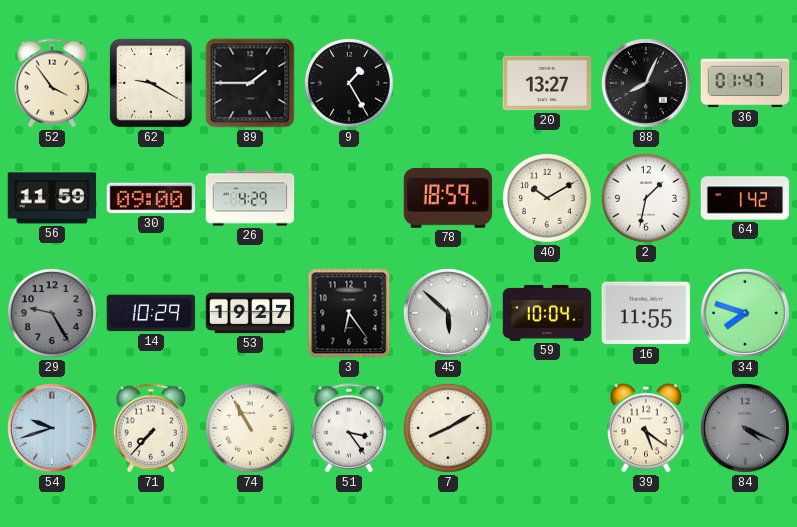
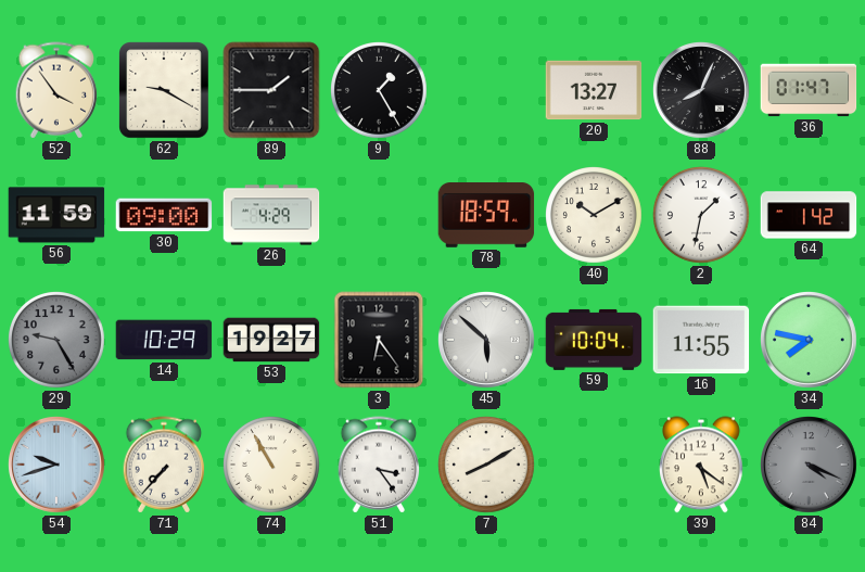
34: 7:48 -> 7:47 (810, 341)
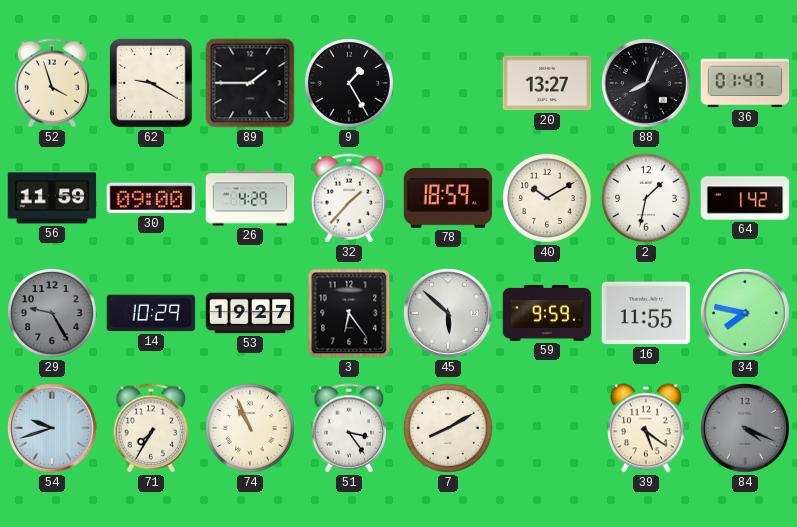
52: 3:54 -> 3:57 (52, 83)
32: none -> 1:37 (349, 198)
59: 10:04 -> 9:59 (547, 313)
71: 7:37 -> 7:35 (151, 428)
74: 10:55 -> 10:56 (251, 429)
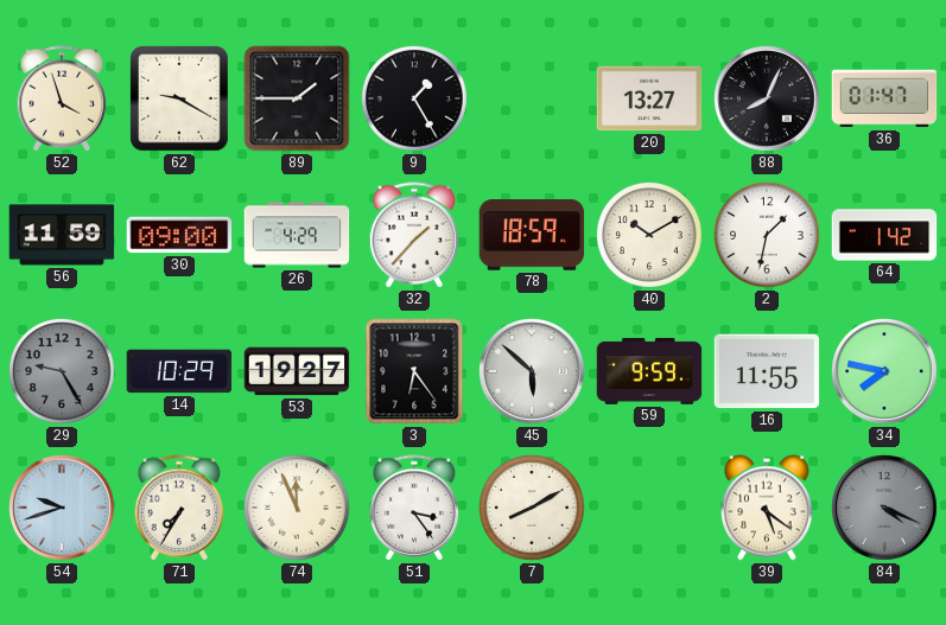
74: 10:56 -> 11:56 (298, 509)
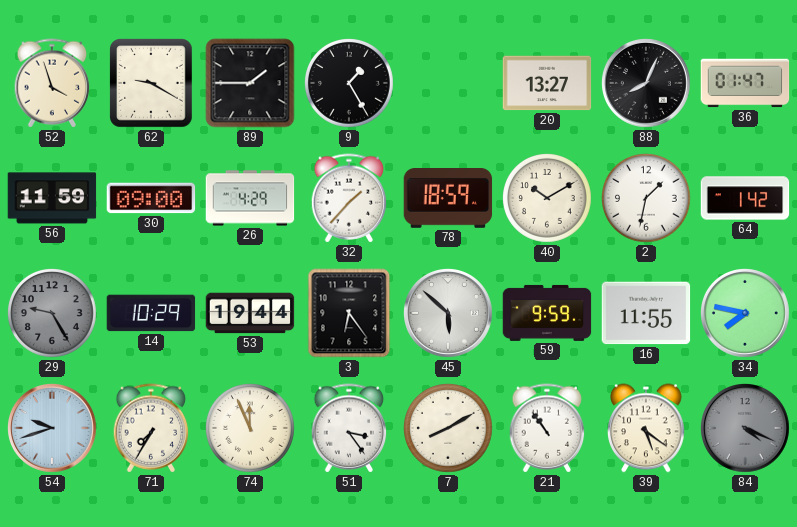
53: 19:27 -> 19:44 (250, 313)
21: none -> 10:54 (547, 428)
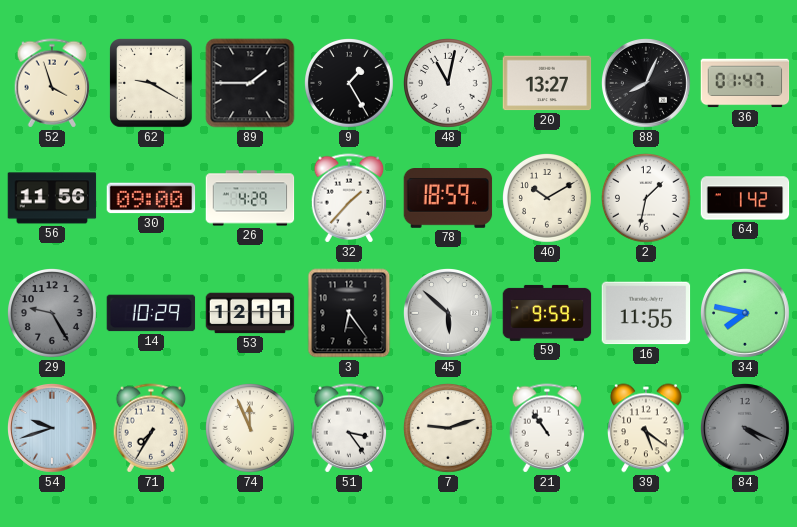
48: none -> 11:02 (449, 84)
56: 11:59 -> 11:56 (52, 198)
53: 19:44 -> 12:11 (250, 313)
7: 8:10 -> 9:12 (449, 429)
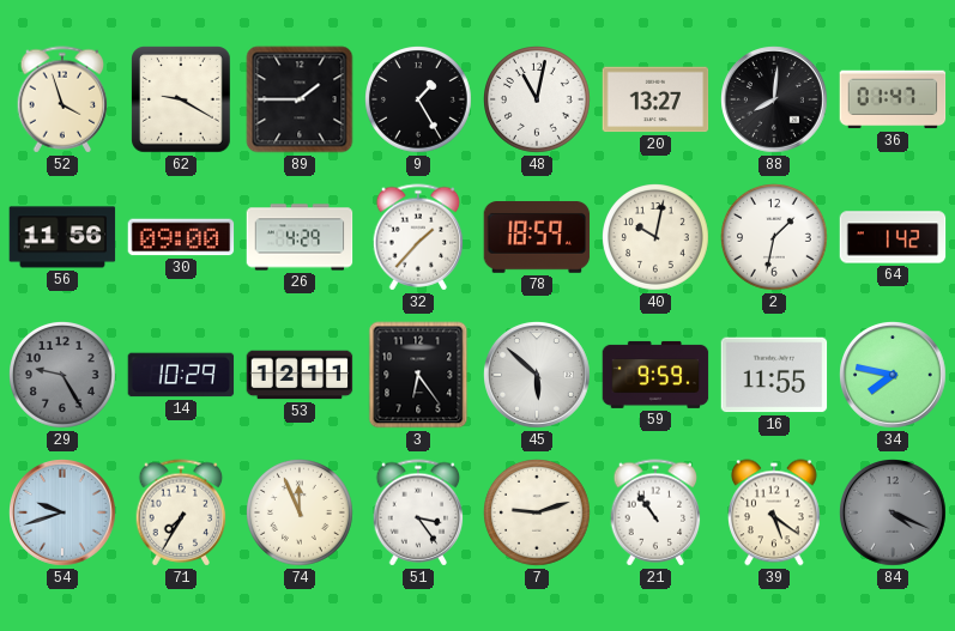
88: 8:04 -> 8:01 (775, 101)
40: 10:10 -> 10:02 (657, 238)
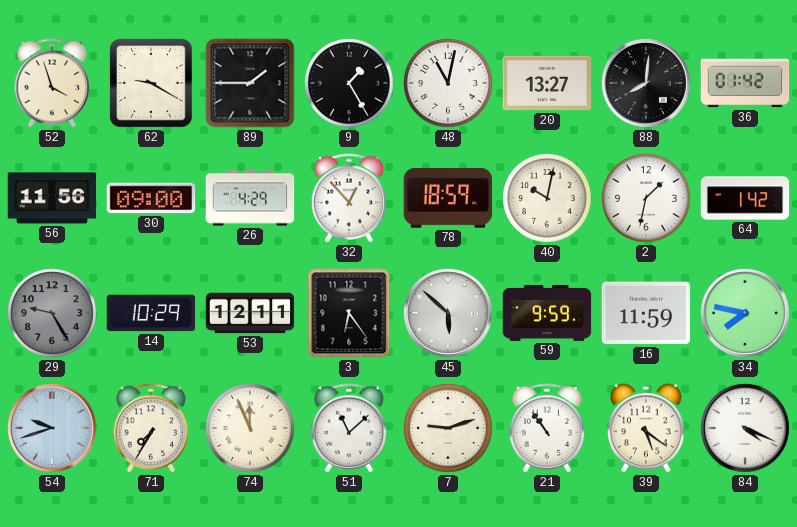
36: 01:47 -> 01:42 (745, 83)
32: 1:37 -> 12:53 (349, 198)
16: 11:55 -> 11:59 (646, 313)
51: 3:24 -> 11:08 (349, 428)
84 dial: grey -> white (746, 429)
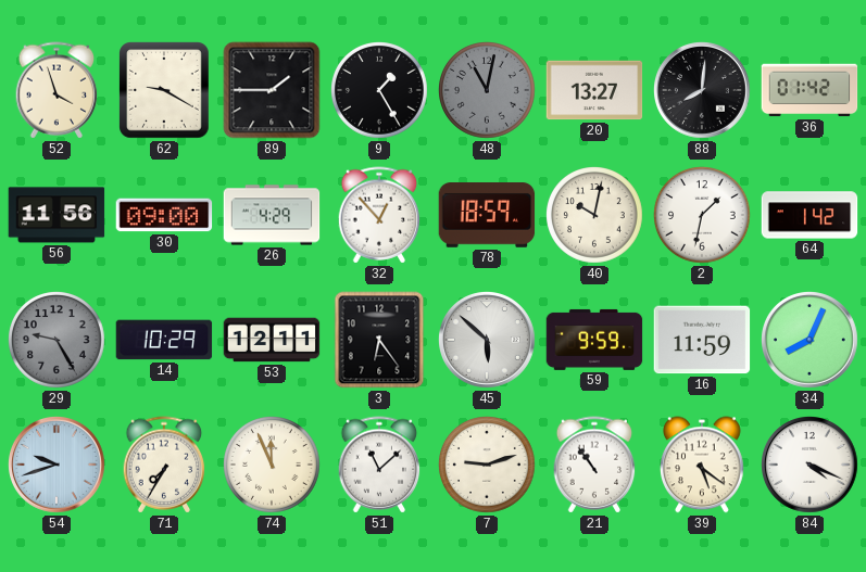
48 dial: white -> grey (488, 91)
34: 7:47 -> 8:04 (811, 341)
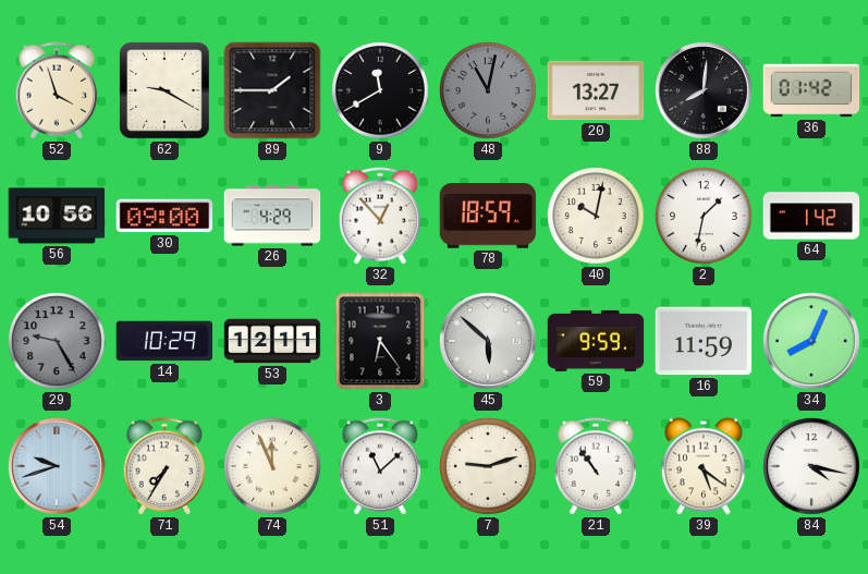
9: 1:25 -> 11:40 (381, 91)
56: 11:56 -> 10:56 (57, 216)
84: 4:19 -> 4:17 (812, 467)
